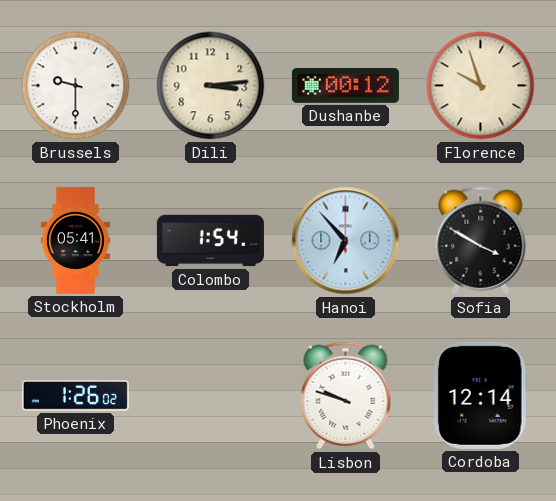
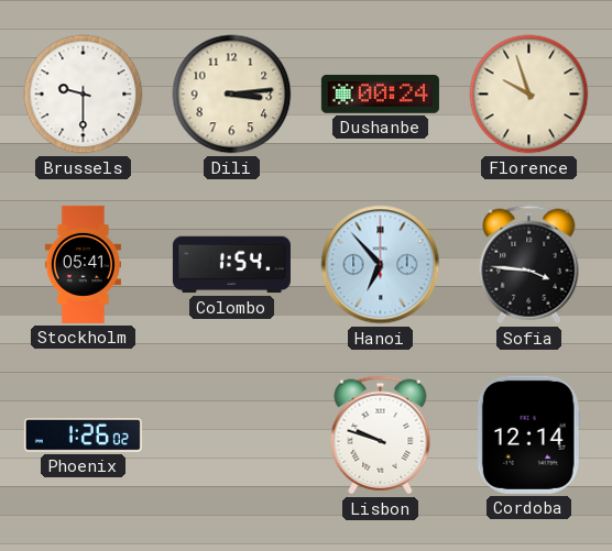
Dushanbe: 00:12 -> 00:24 (380, 95)
Sofia: 3:50 -> 3:46 (529, 265)
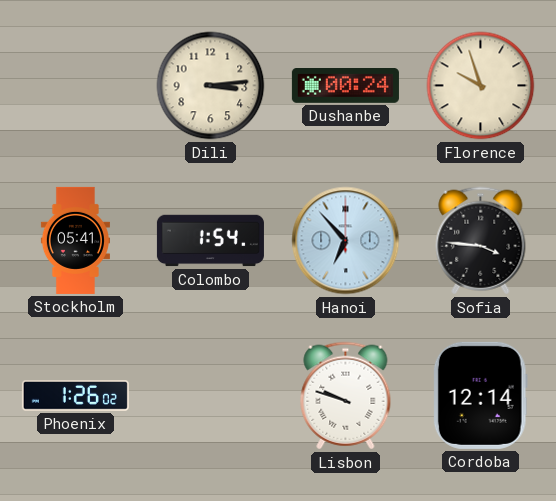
Brussels: 9:30 -> none (84, 95)
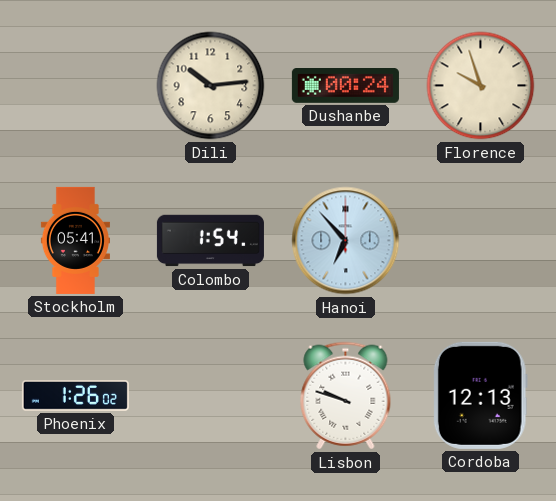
Dili: 3:14 -> 10:14 (211, 86)
Sofia: 3:46 -> none (481, 241)
Cordoba: 12:14 -> 12:13 (480, 395)
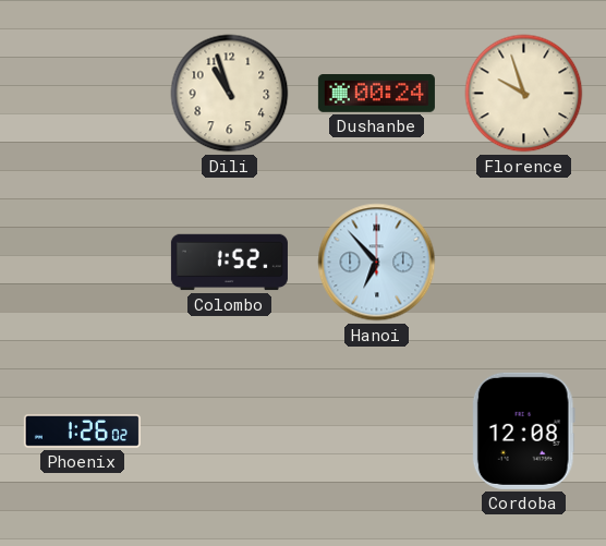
Dili: 10:14 -> 10:57 (230, 94)
Stockholm: 05:41 -> none (75, 240)
Colombo: 1:54 -> 1:52 (229, 263)
Lisbon: 9:48 -> none (346, 396)
Cordoba: 12:13 -> 12:08 (523, 430)
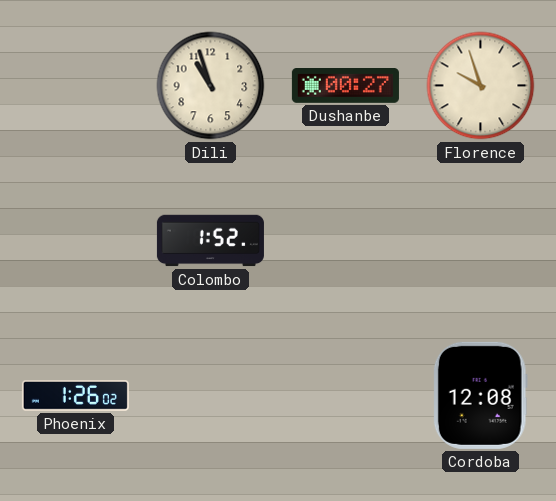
Dushanbe: 00:24 -> 00:27 (345, 86)
Hanoi: 6:53 -> none (377, 263)
